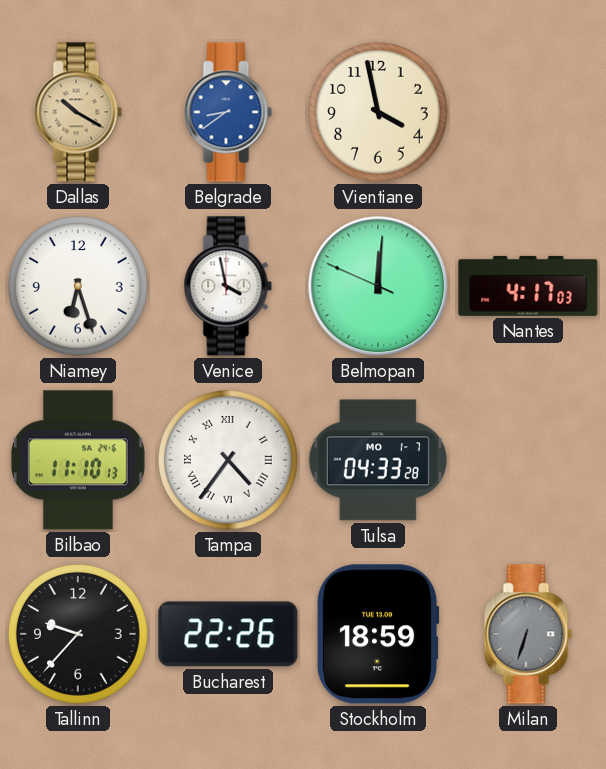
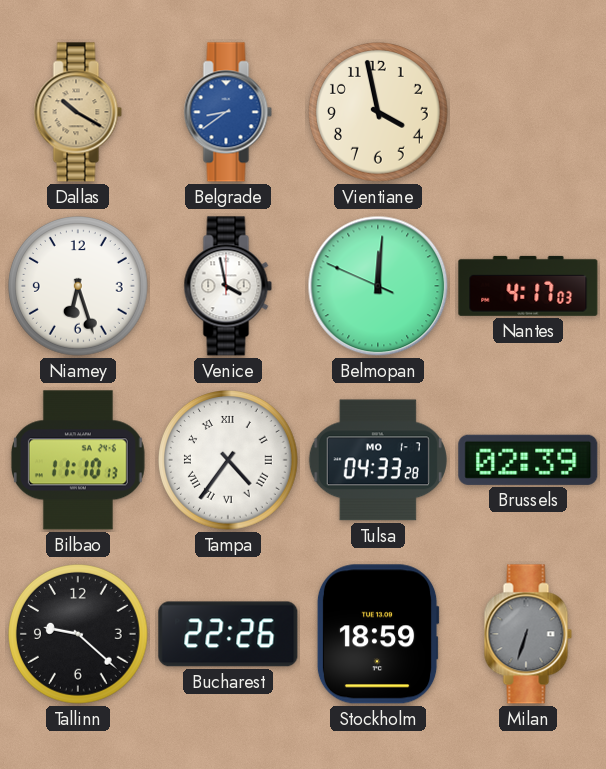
Brussels: none -> 02:39 (528, 460)
Tallinn: 9:37 -> 9:22 (79, 635)
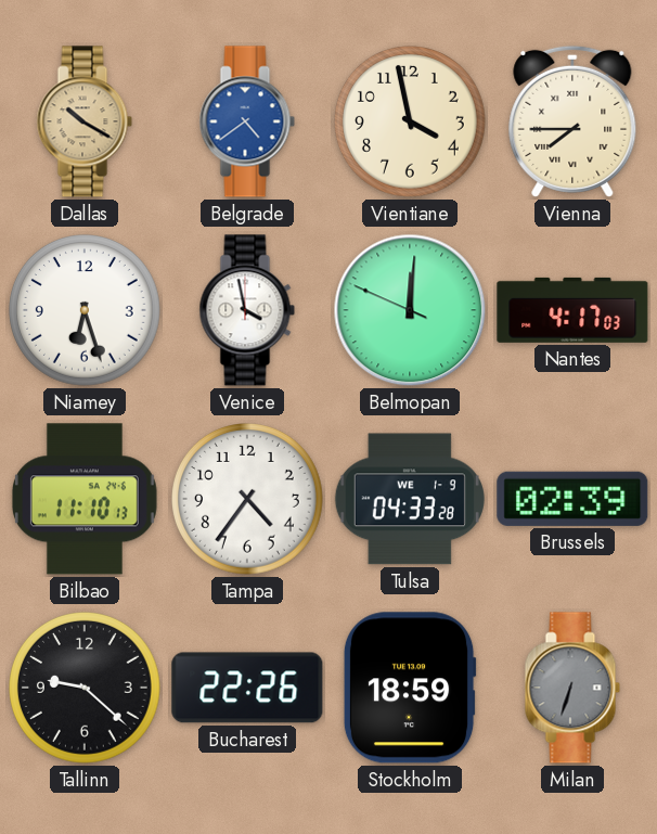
Belgrade: 8:39 -> 4:39 (247, 121)
Vienna: none -> 7:45 (572, 121)
Tampa numerals: Roman -> Arabic (248, 500)
Tulsa date: MO 1-7 -> WE 1-9 (410, 499)
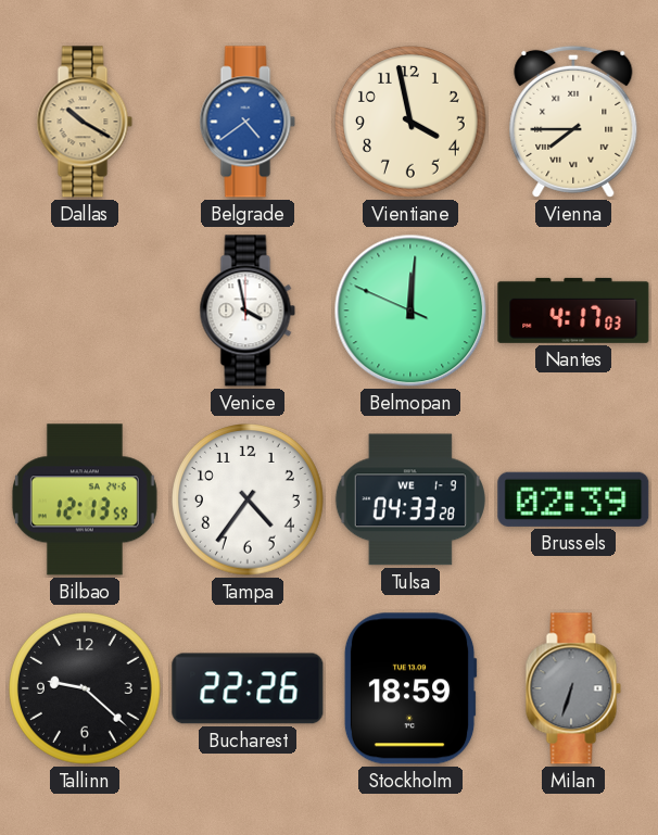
Niamey: 6:27 -> none (86, 311)
Bilbao: 11:10 -> 12:13 (85, 499)
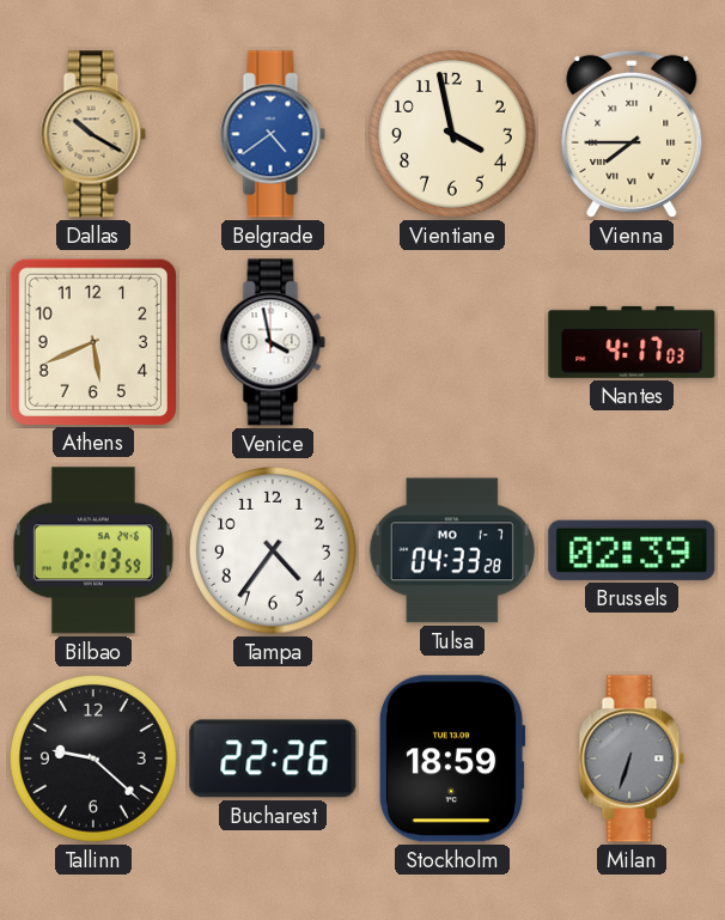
Athens: none -> 5:41 (92, 341)
Belmopan: 12:00 -> none (410, 311)
Tulsa date: WE 1-9 -> MO 1-7 (452, 550)
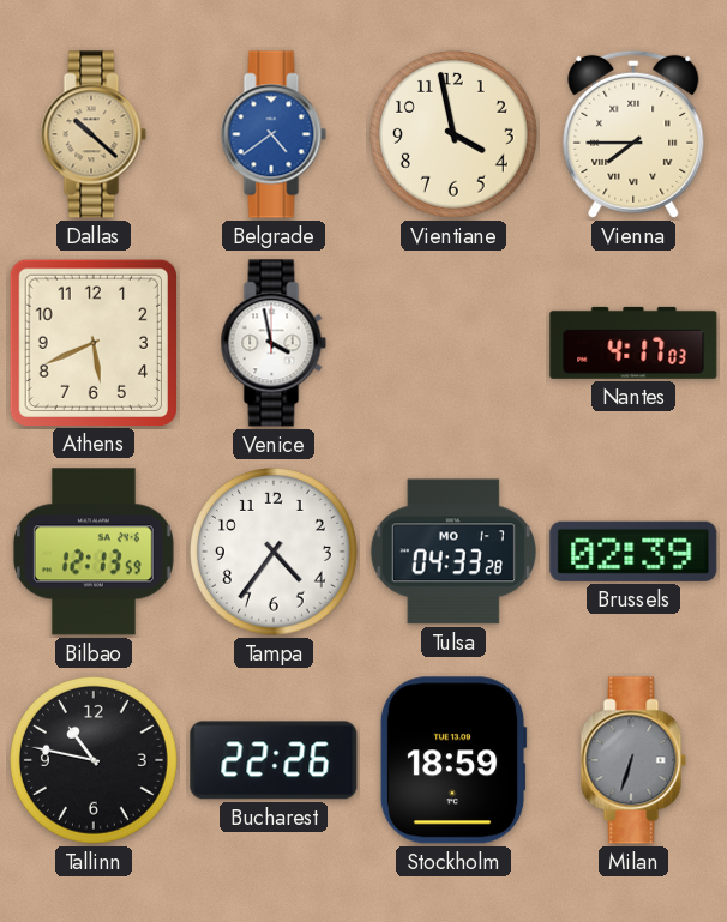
Dallas: 10:20 -> 10:22 (94, 134)
Tallinn: 9:22 -> 10:47 (95, 761)
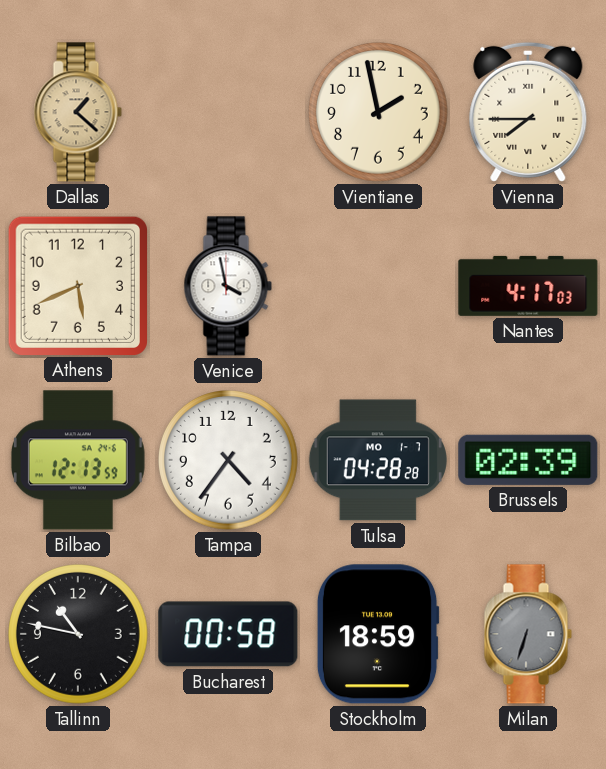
Dallas: 10:22 -> 1:22 (78, 112)
Belgrade: 4:39 -> none (274, 134)
Vientiane: 3:58 -> 1:58 (379, 113)
Tulsa: 04:33 -> 04:28 (378, 460)
Bucharest: 22:26 -> 00:58 (228, 634)
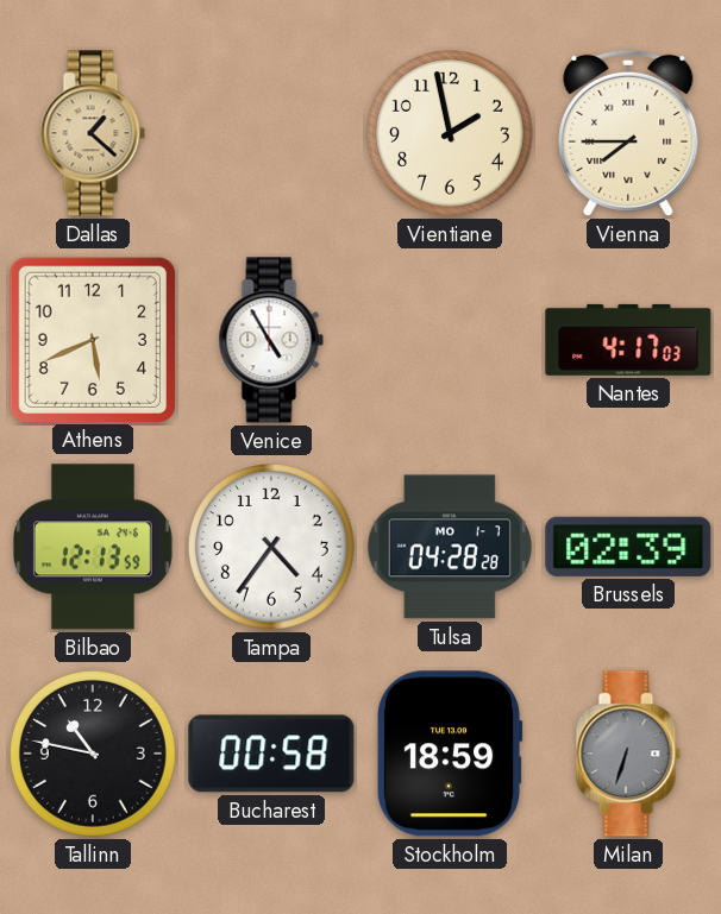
Venice: 3:58 -> 4:55 (271, 340)
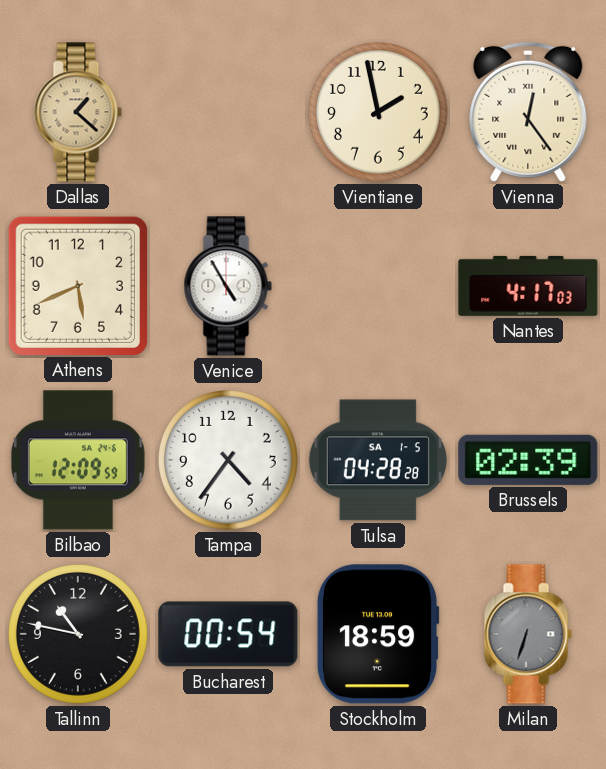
Vienna: 7:45 -> 12:24 (528, 112)
Bilbao: 12:13 -> 12:09 (78, 460)
Tulsa date: MO 1-7 -> SA 1-5 (378, 460)
Bucharest: 00:58 -> 00:54 (228, 634)
